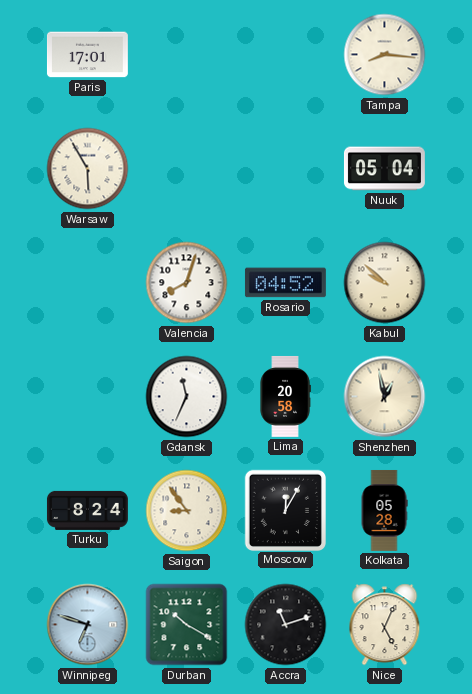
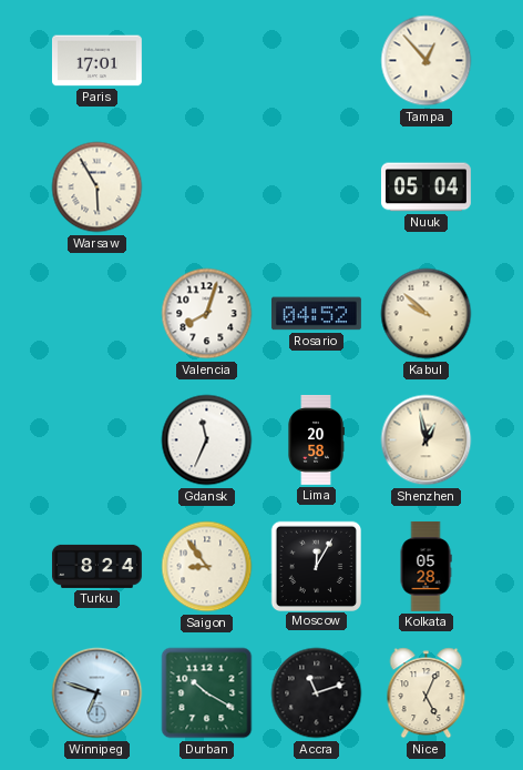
Tampa: 8:16 -> 12:53 (427, 61)
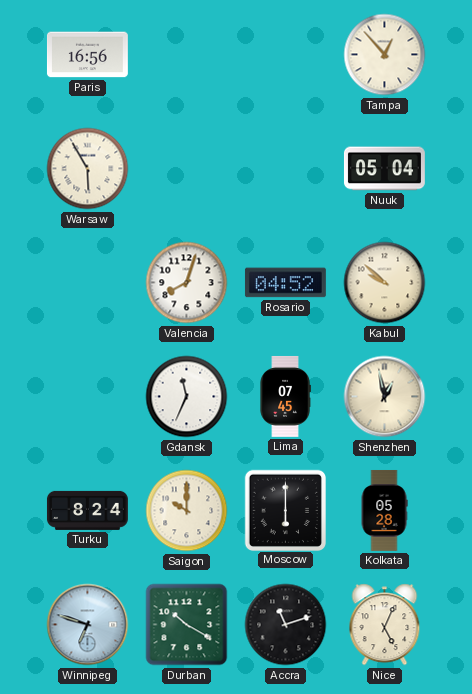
Paris: 17:01 -> 16:56 (87, 55)
Lima: 20:58 -> 07:45 (285, 397)
Saigon: 8:54 -> 10:00 (187, 511)
Moscow: 12:05 -> 6:00 (285, 510)
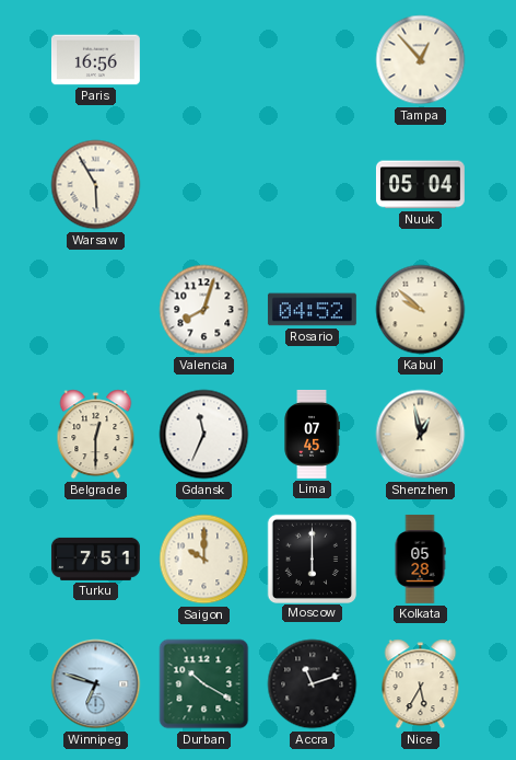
Belgrade: none -> 12:30 (96, 435)
Turku: 8:24 -> 7:51 (95, 559)
Nice: 5:04 -> 5:35 (421, 684)
